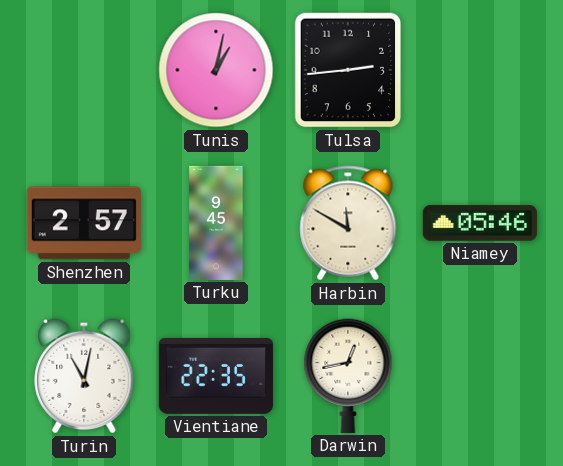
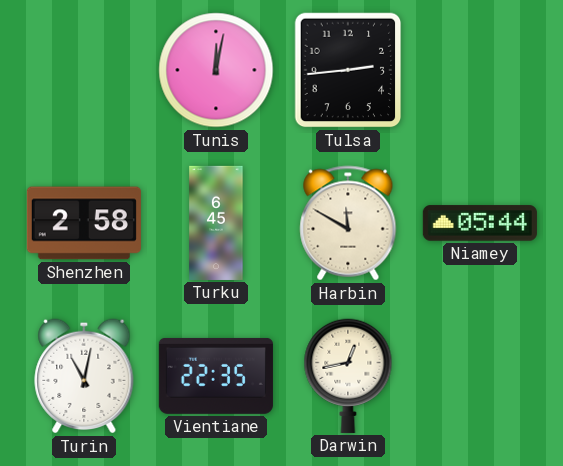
Tunis: 1:02 -> 12:02 (216, 70)
Shenzhen: 2:57 -> 2:58 (84, 223)
Turku: 9:45 -> 6:45 (216, 223)
Niamey: 05:46 -> 05:44 (480, 223)
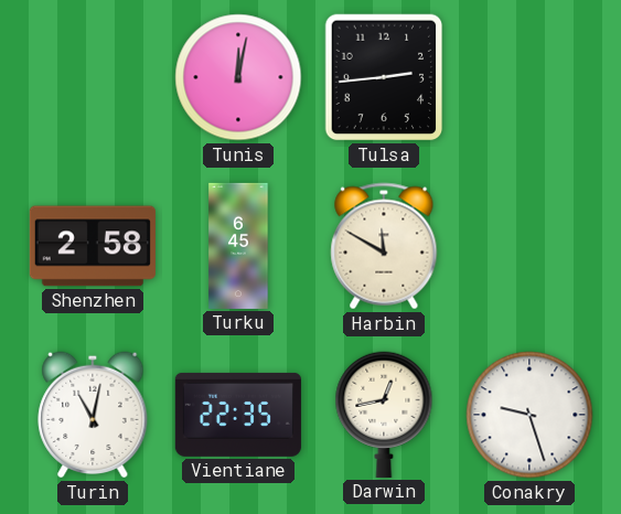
Niamey: 05:44 -> none (480, 223)
Conakry: none -> 9:27 (529, 415)
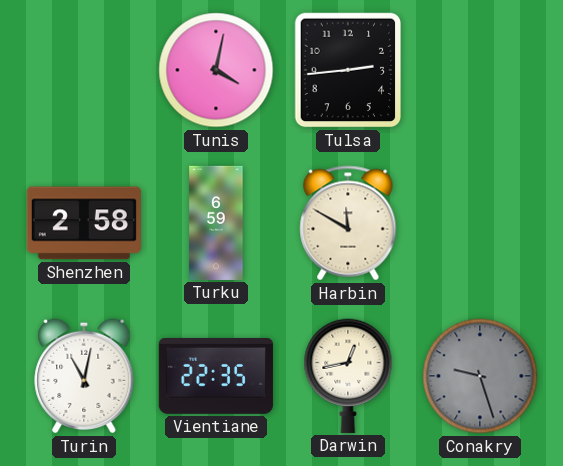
Tunis: 12:02 -> 4:02 (216, 70)
Turku: 6:45 -> 6:59 (216, 223)
Conakry dial: white -> grey (480, 376)
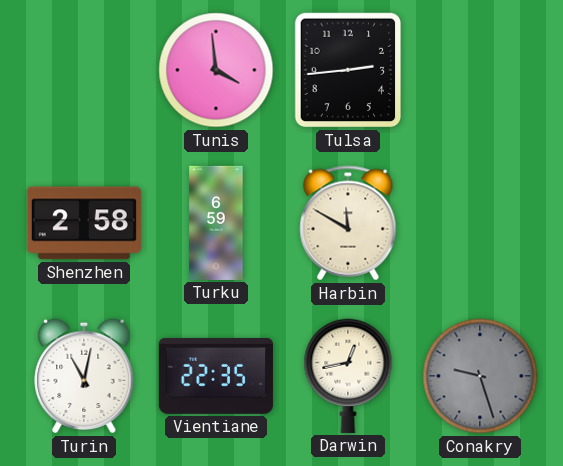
Tunis: 4:02 -> 3:59 (216, 70)
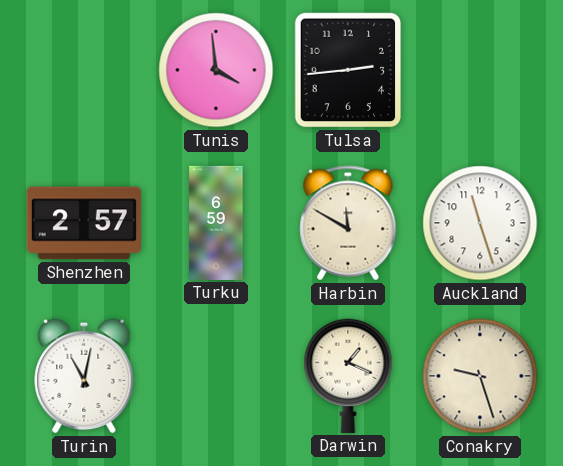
Shenzhen: 2:58 -> 2:57 (84, 223)
Auckland: none -> 11:27 (480, 223)
Vientiane: 22:35 -> none (216, 376)
Darwin: 12:43 -> 1:19 (348, 376)
Conakry dial: grey -> cream (480, 376)
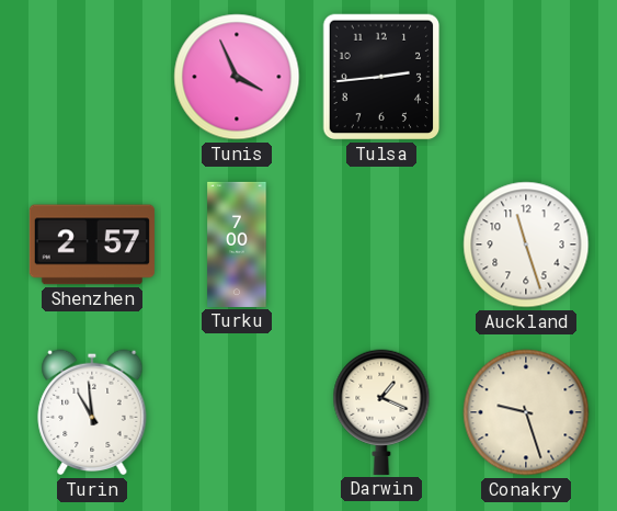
Tunis: 3:59 -> 3:56 (237, 77)
Turku: 6:59 -> 7:00 (237, 245)
Harbin: 11:50 -> none (348, 223)
Turin: 11:02 -> 10:59 (92, 412)
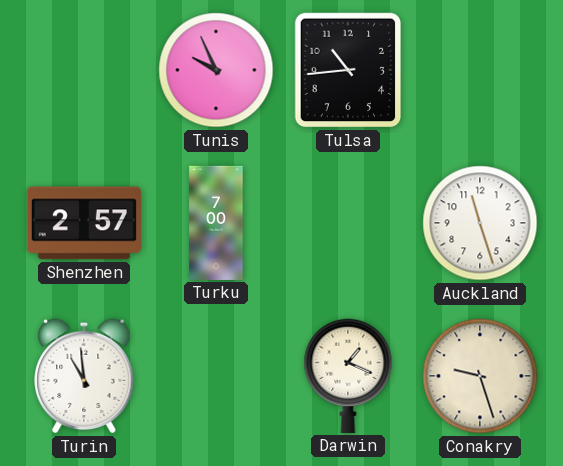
Tunis: 3:56 -> 9:56 (216, 70)
Tulsa: 2:44 -> 10:44 (348, 70)
